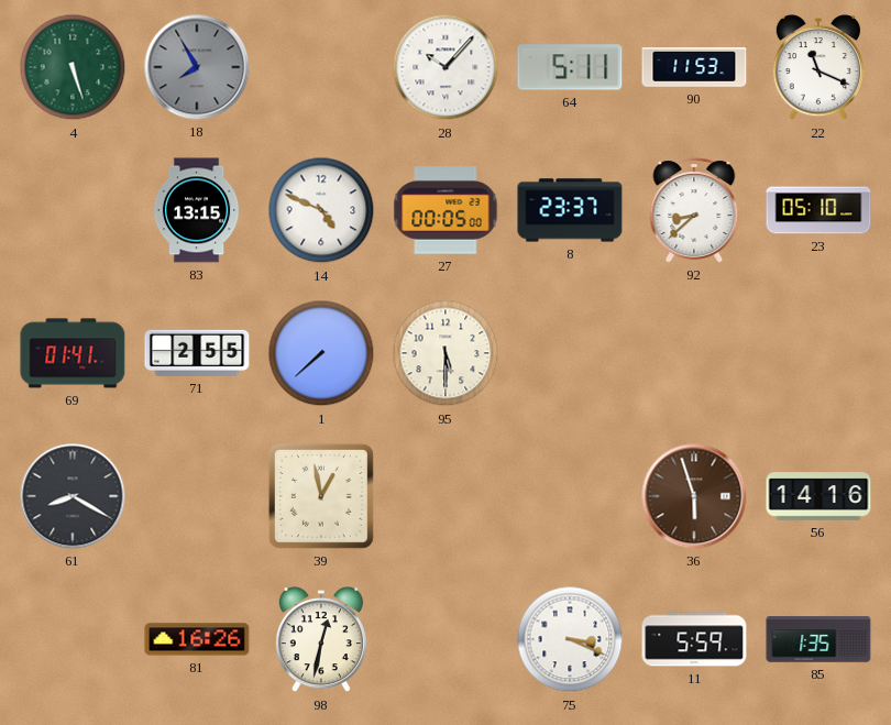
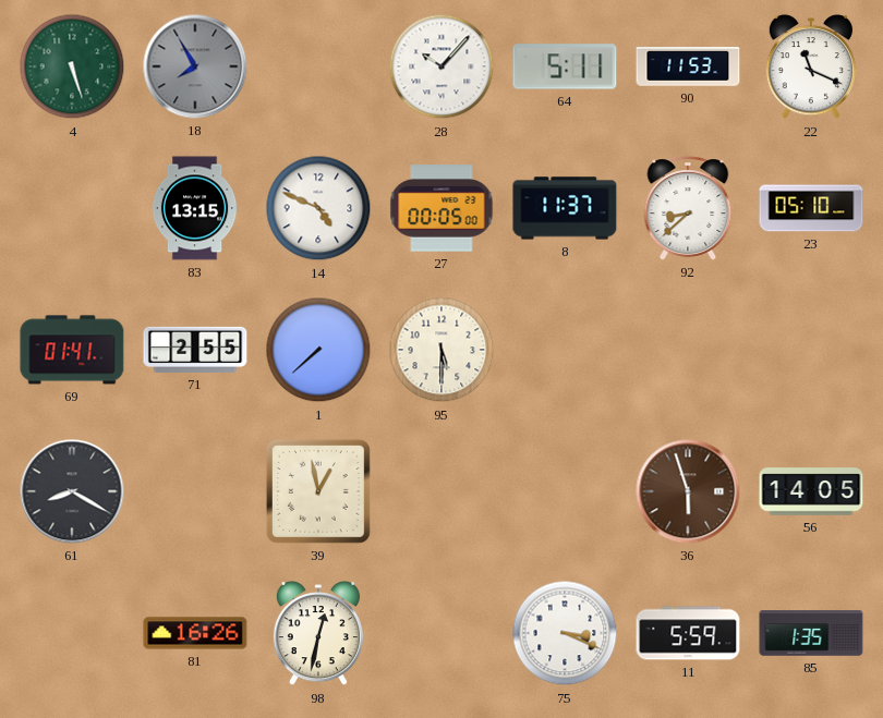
8: 23:37 -> 11:37 (565, 208)
56: 14:16 -> 14:05 (811, 491)
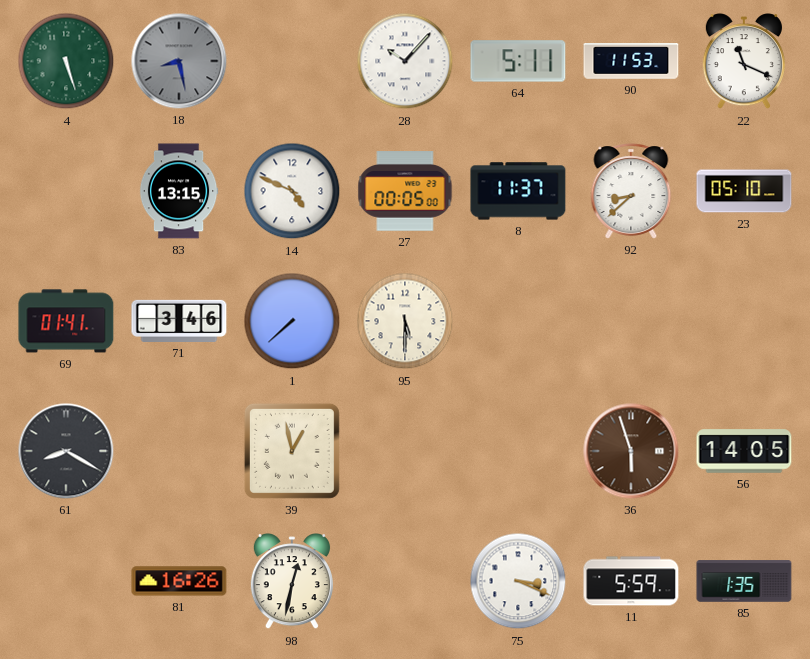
18: 7:55 -> 8:28 (179, 61)
71: 2:55 -> 3:46 (179, 321)
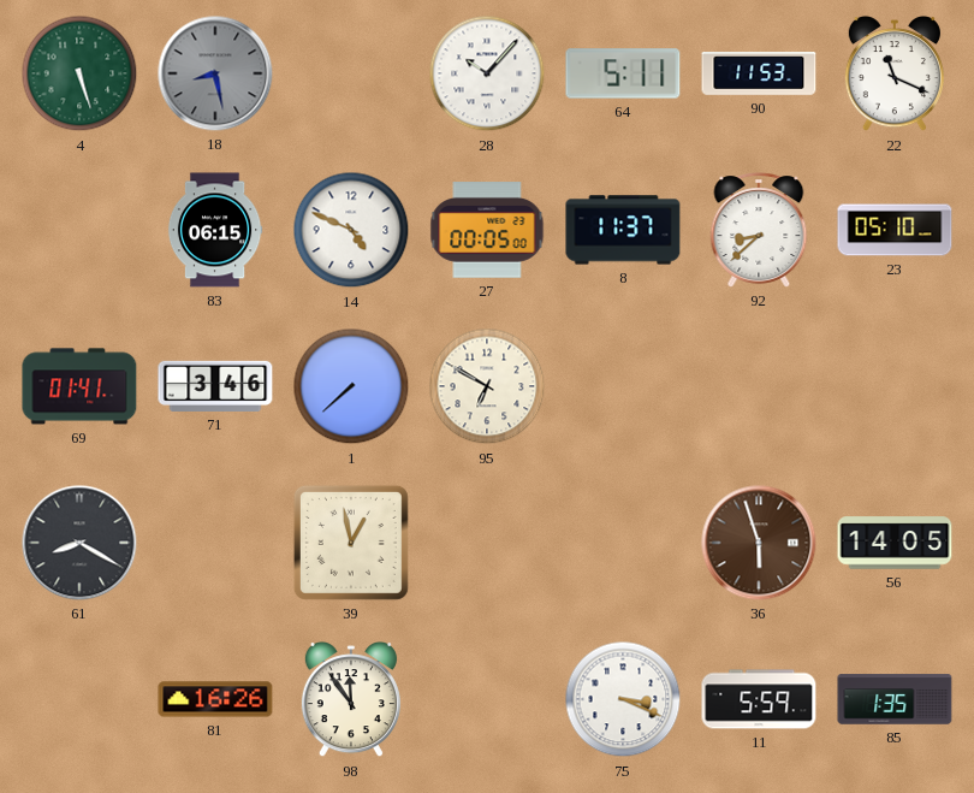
83: 13:15 -> 06:15 (215, 230)
95: 5:30 -> 6:50 (487, 386)
98: 12:32 -> 11:54 (351, 700)
